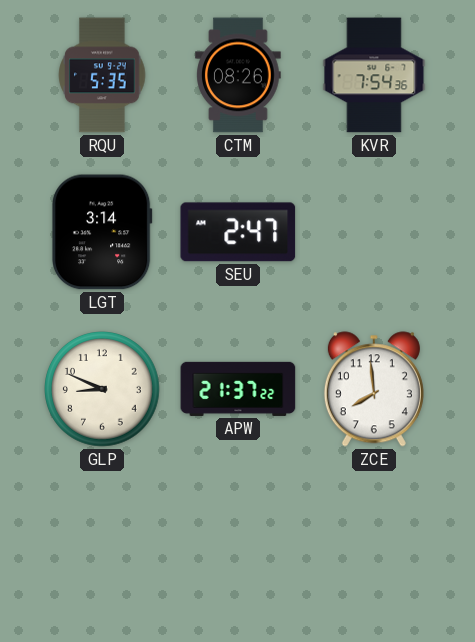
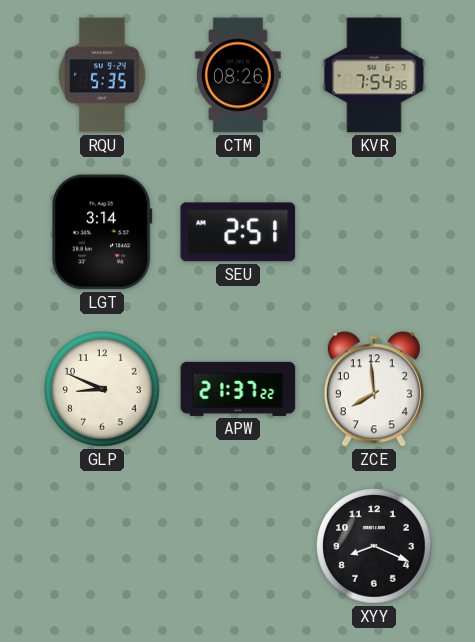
SEU: 2:47 -> 2:51 (238, 232)
XYY: none -> 8:19 (375, 547)
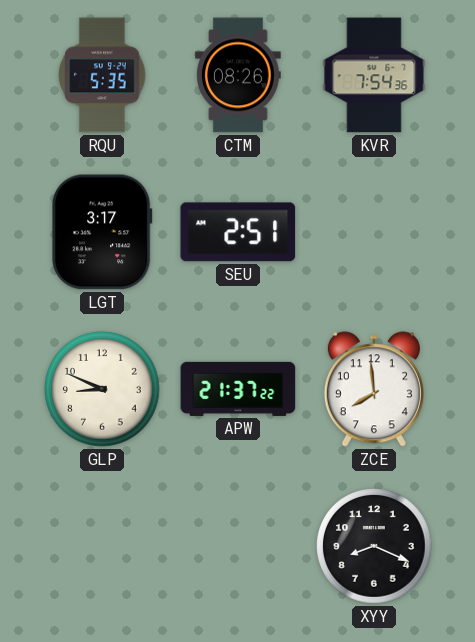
LGT: 3:14 -> 3:17 (102, 232)
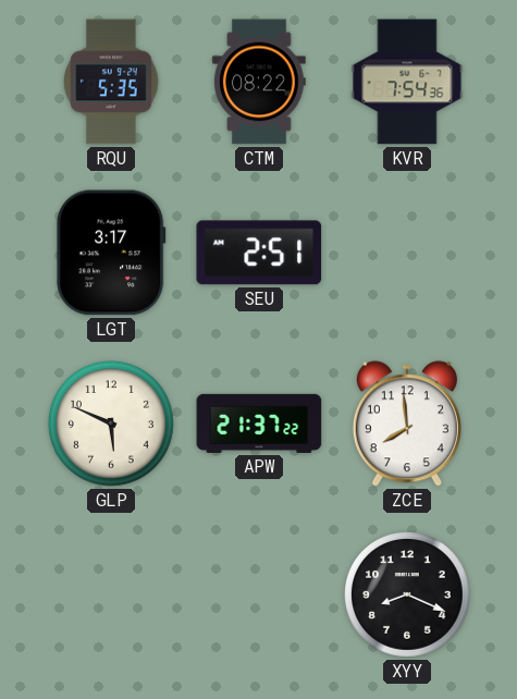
CTM: 08:26 -> 08:22 (259, 82)
GLP: 8:49 -> 5:49 (112, 425)
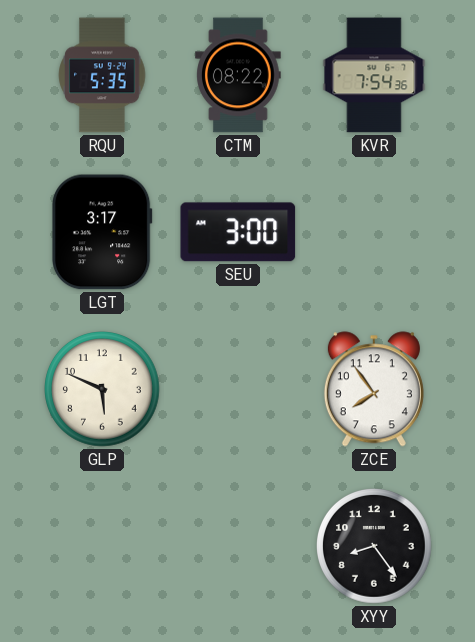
SEU: 2:51 -> 3:00 (238, 232)
APW: 21:37 -> none (259, 424)
ZCE: 7:59 -> 7:54 (374, 389)
XYY: 8:19 -> 8:24 (375, 547)
